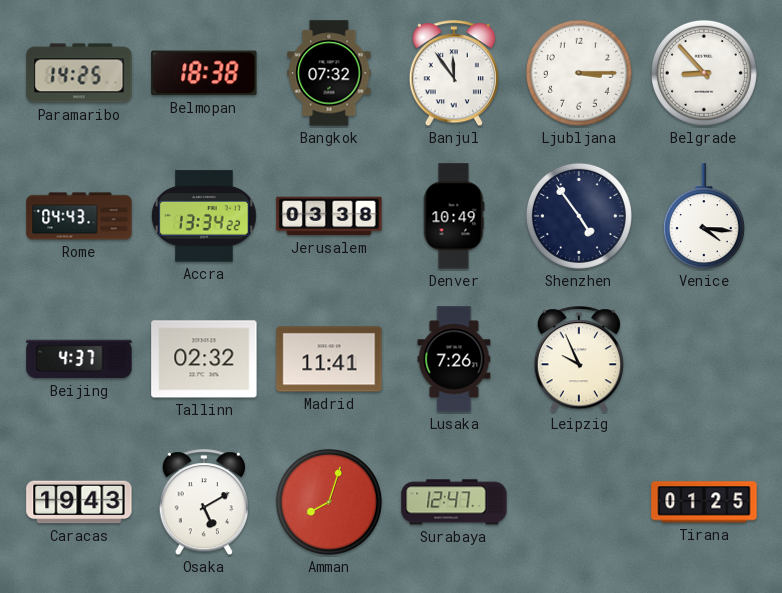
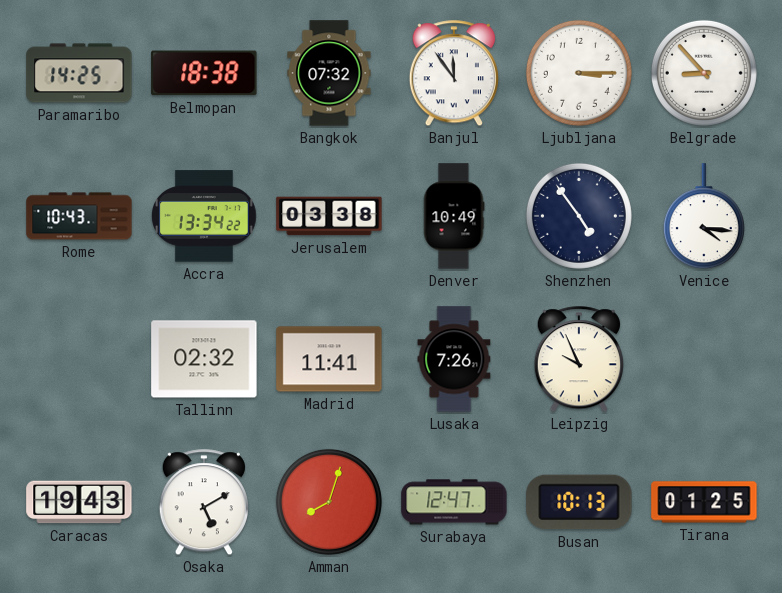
Rome: 04:43 -> 10:43 (79, 216)
Beijing: 4:37 -> none (79, 359)
Busan: none -> 10:13 (579, 502)
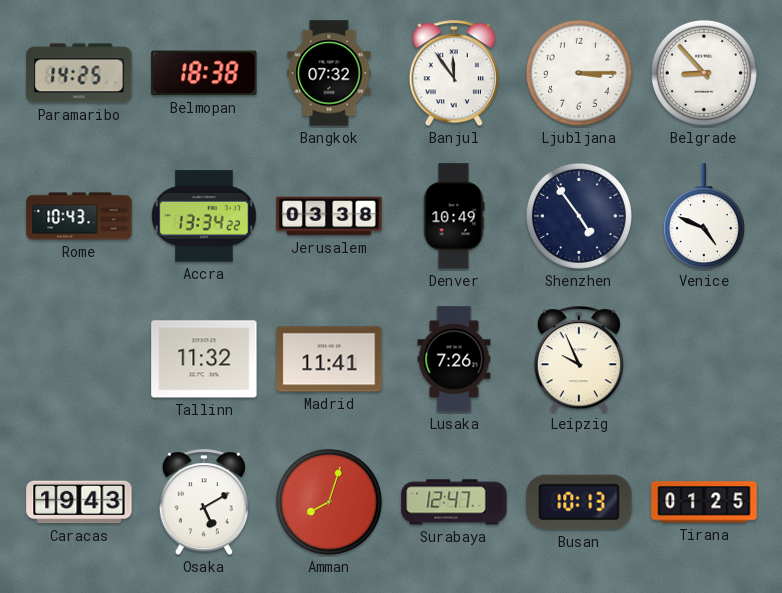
Venice: 4:16 -> 4:49 (704, 217)
Tallinn: 02:32 -> 11:32 (204, 359)
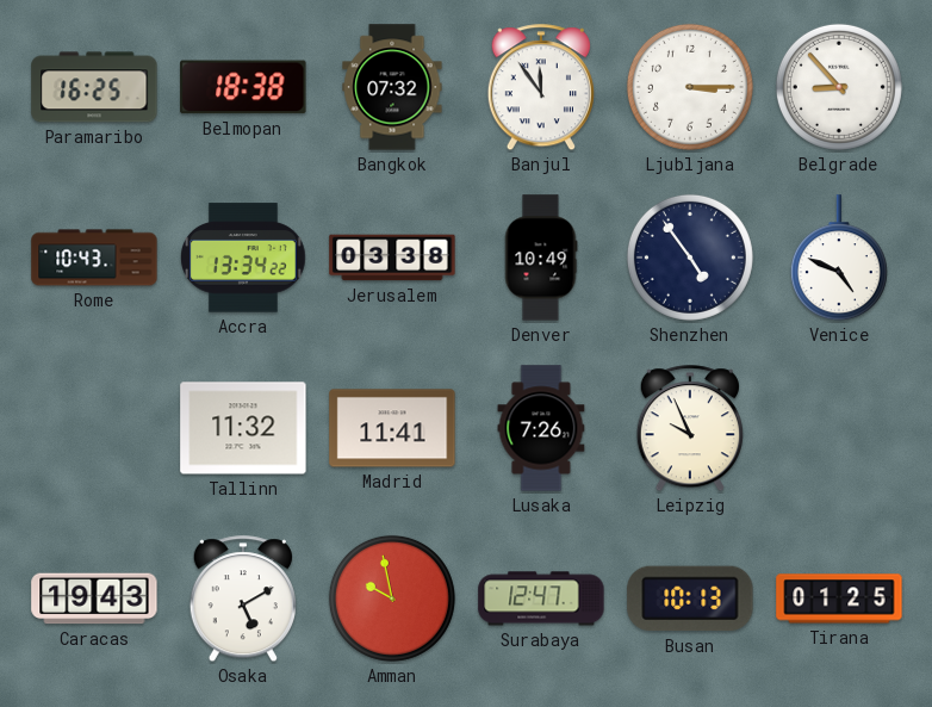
Paramaribo: 14:25 -> 16:25 (94, 87)
Amman: 8:03 -> 9:58 (392, 599)
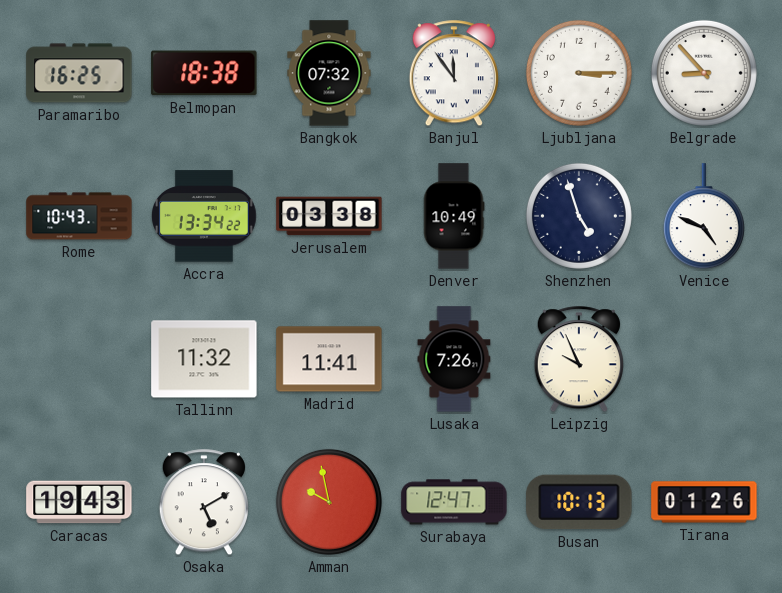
Shenzhen: 4:54 -> 4:57 (579, 216)
Tirana: 01:25 -> 01:26 (704, 502)
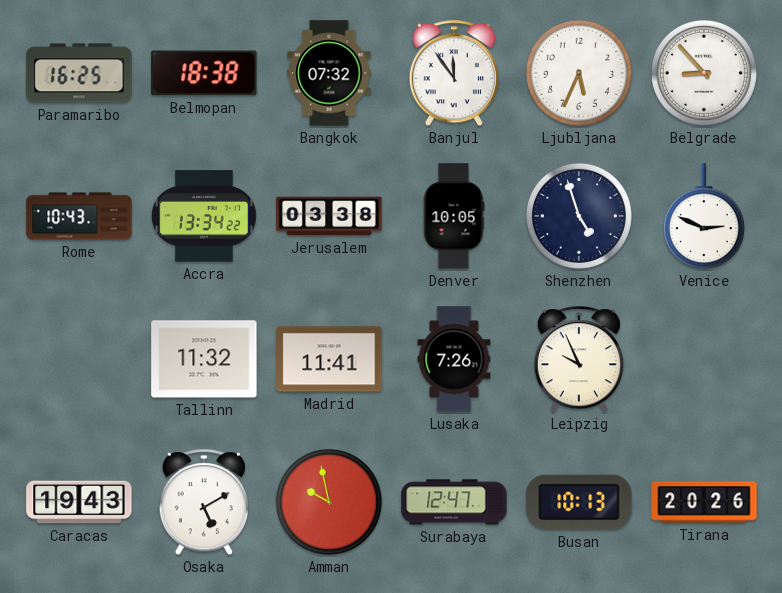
Ljubljana: 3:15 -> 5:34 (579, 73)
Denver: 10:49 -> 10:05 (454, 216)
Venice: 4:49 -> 2:49 (704, 217)
Tirana: 01:26 -> 20:26 (704, 502)
